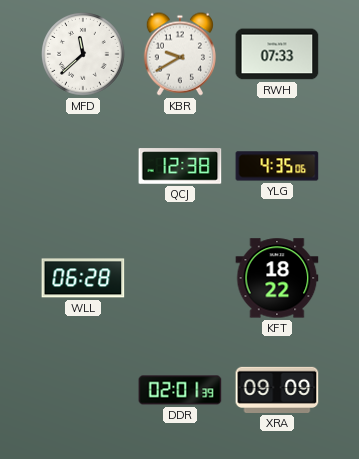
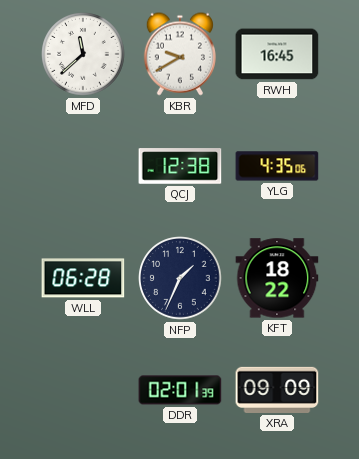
RWH: 07:33 -> 16:45 (277, 54)
NFP: none -> 1:34 (180, 278)
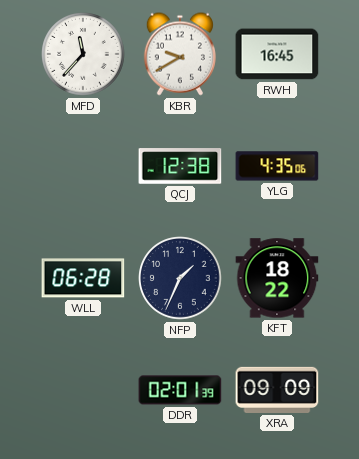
MFD: 11:38 -> 11:37 (83, 54)
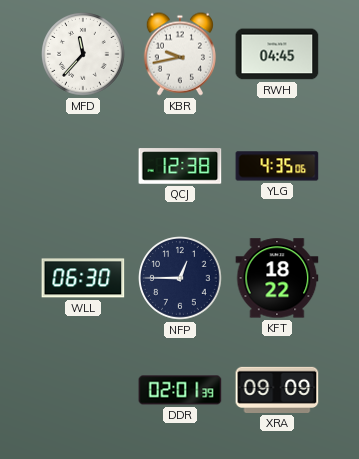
KBR: 9:40 -> 9:43 (180, 54)
RWH: 16:45 -> 04:45 (277, 54)
WLL: 06:28 -> 06:30 (83, 278)
NFP: 1:34 -> 12:45 (180, 278)
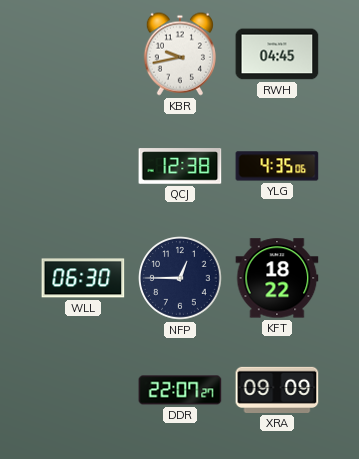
MFD: 11:37 -> none (83, 54)
DDR: 02:01 -> 22:07 (180, 390)
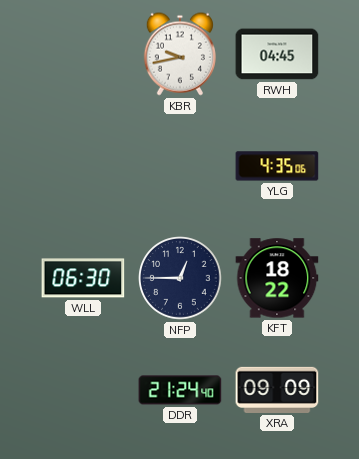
QCJ: 12:38 -> none (180, 166)
DDR: 22:07 -> 21:24 (180, 390)
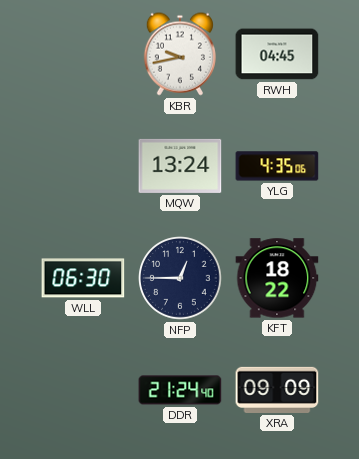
MQW: none -> 13:24 (180, 166)
